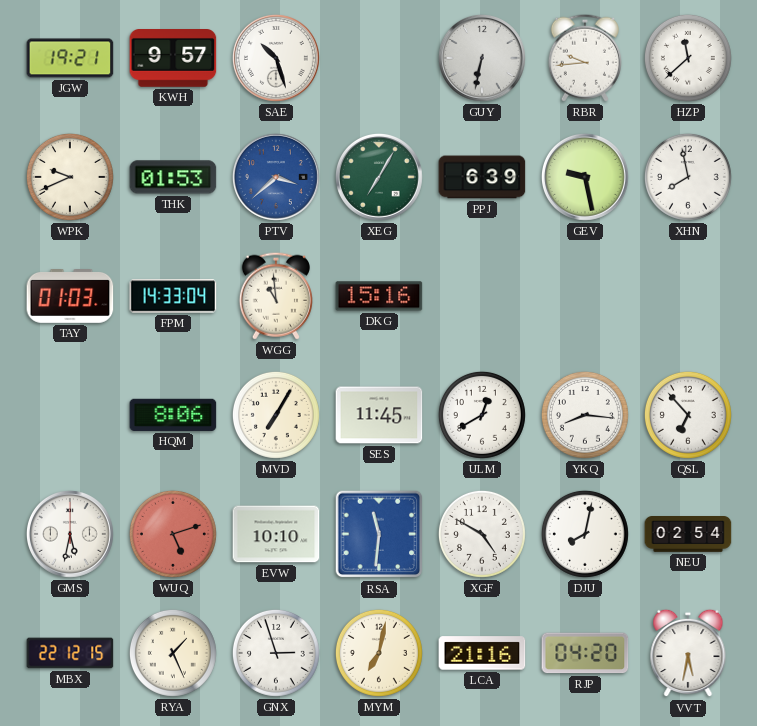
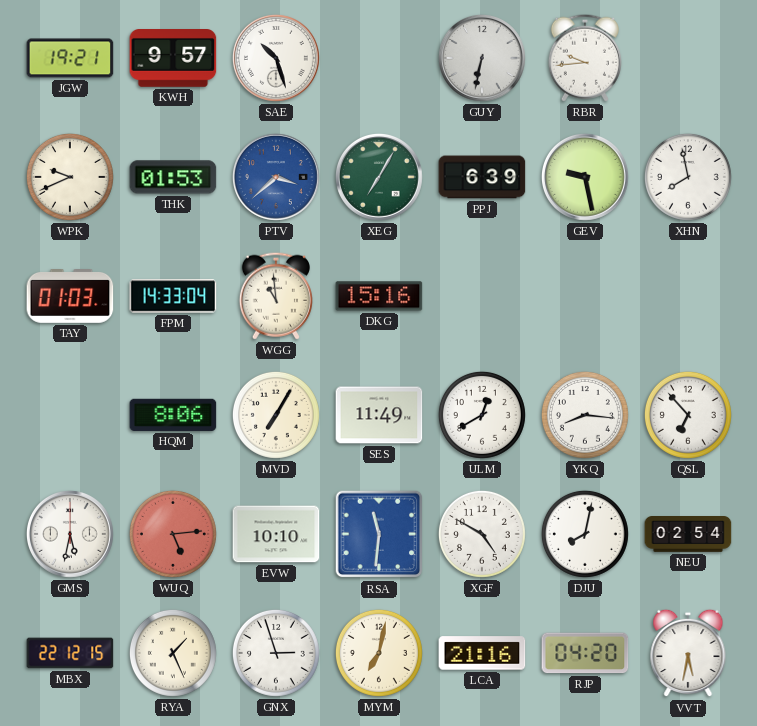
HZP: 11:38 -> none (688, 58)
SES: 11:45 -> 11:49 (379, 415)
WUQ: 5:12 -> 5:14 (173, 534)
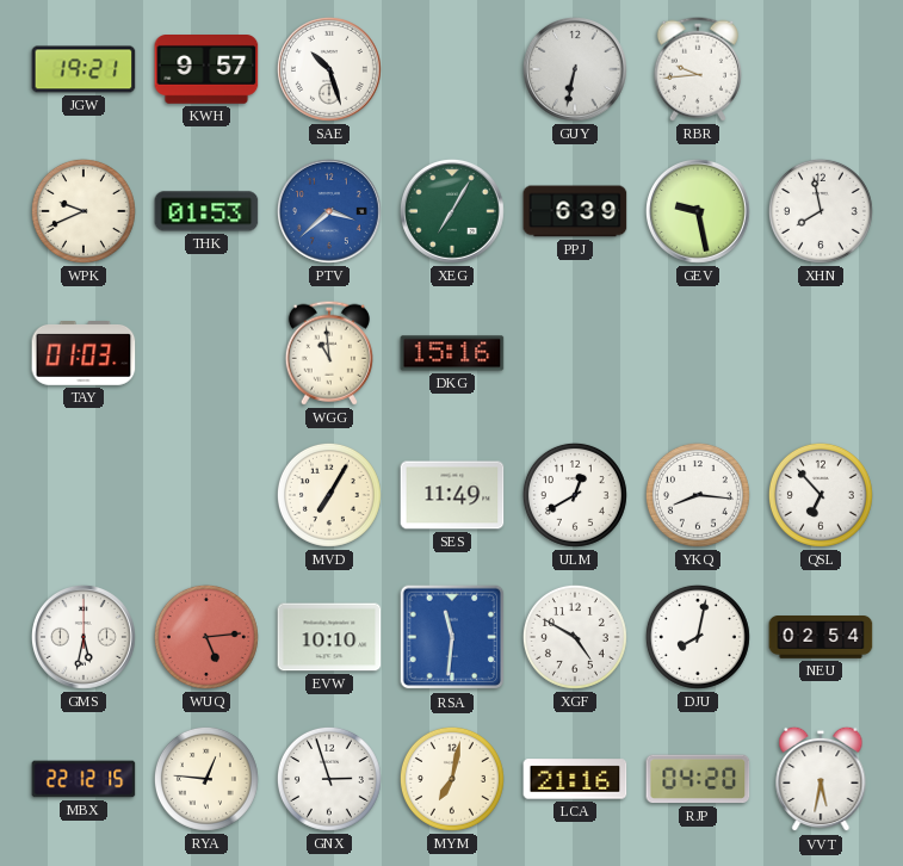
FPM: 14:33 -> none (173, 296)
HQM: 8:06 -> none (173, 415)
RYA: 1:26 -> 12:46 (206, 779)
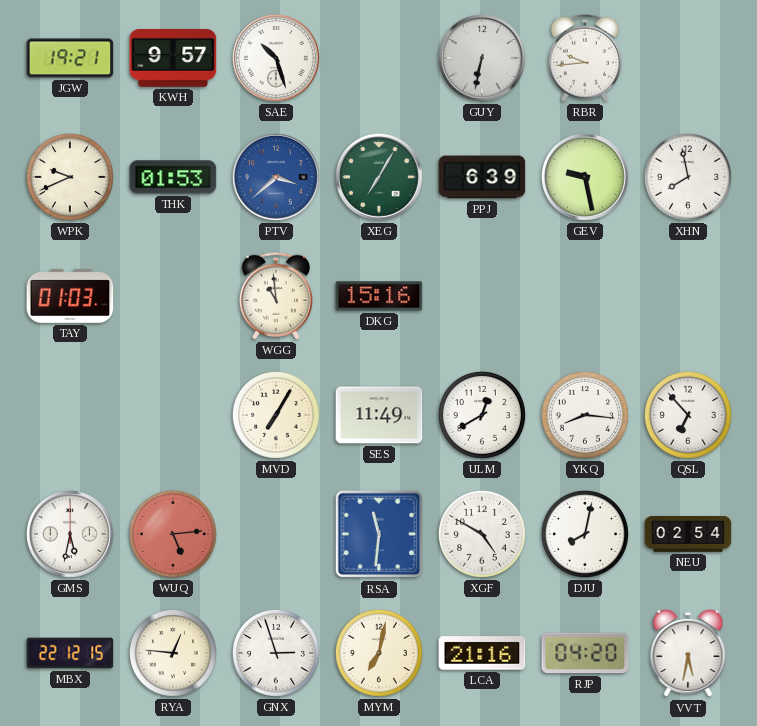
EVW: 10:10 -> none (329, 637)
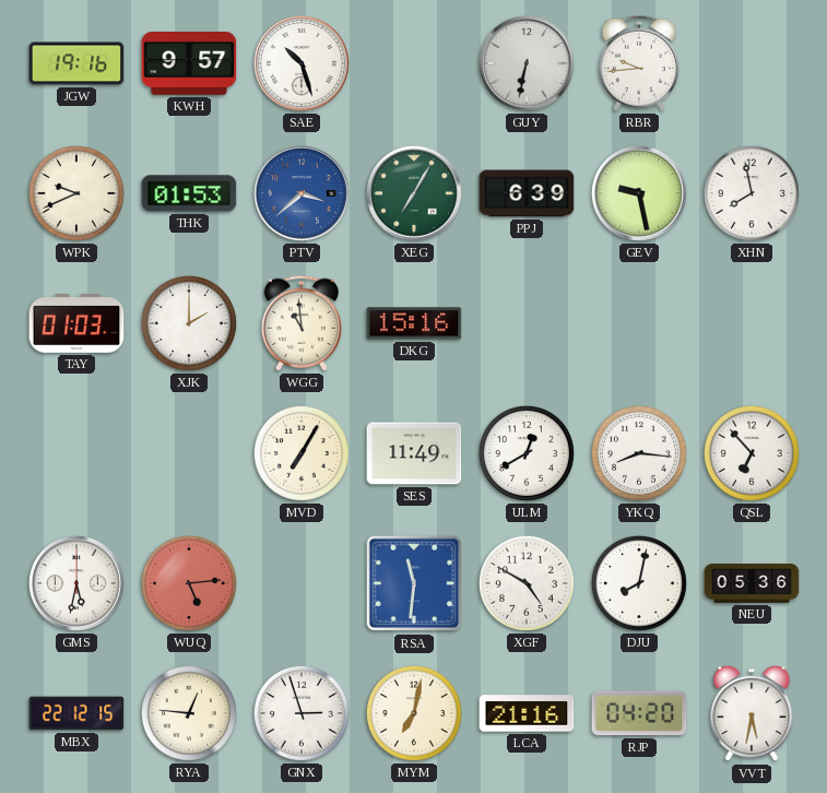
JGW: 19:21 -> 19:16 (76, 63)
XJK: none -> 2:00 (189, 323)
NEU: 02:54 -> 05:36 (752, 584)
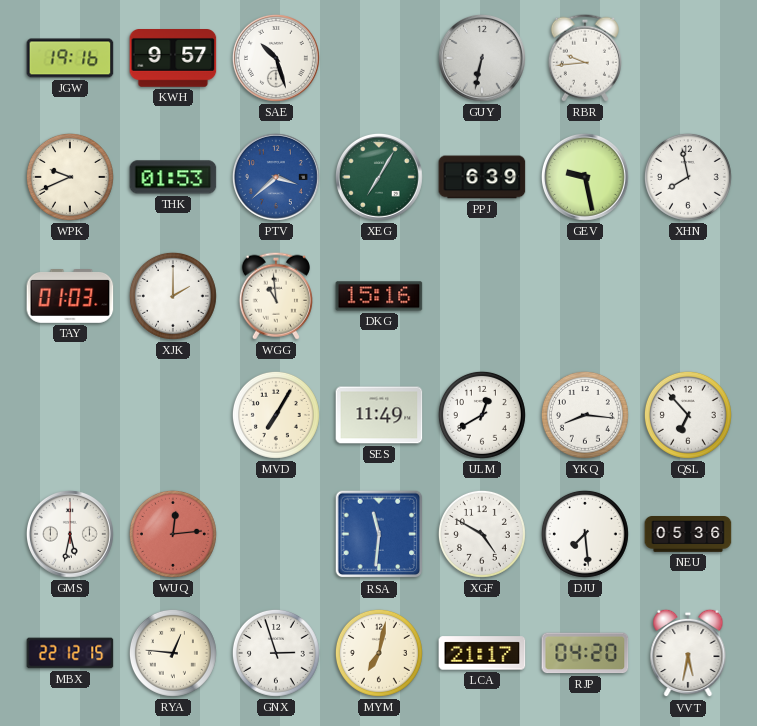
WUQ: 5:14 -> 12:14 (173, 534)
DJU: 8:02 -> 7:29 (585, 534)
LCA: 21:16 -> 21:17 (482, 653)
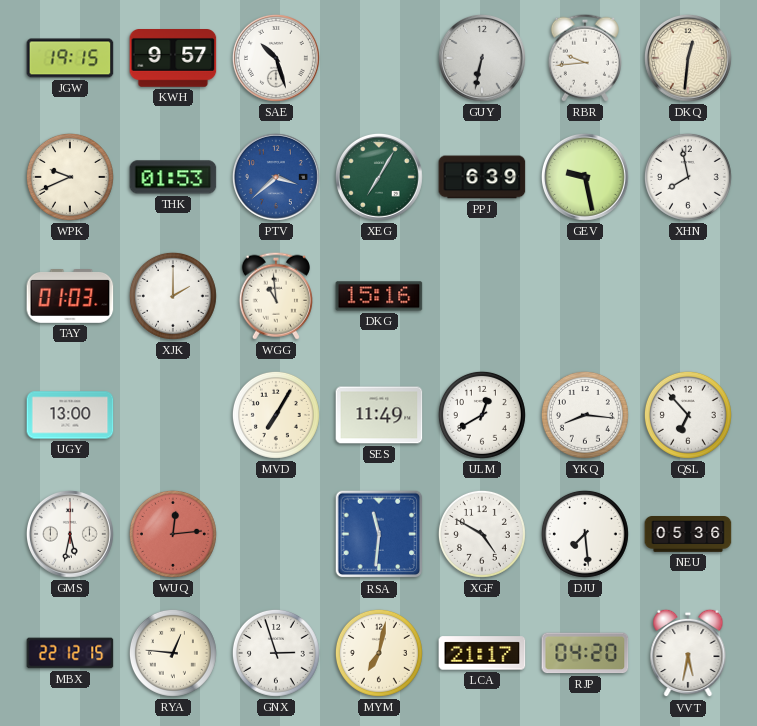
JGW: 19:16 -> 19:15 (70, 58)
DKQ: none -> 12:31 (688, 58)
UGY: none -> 13:00 (70, 415)
